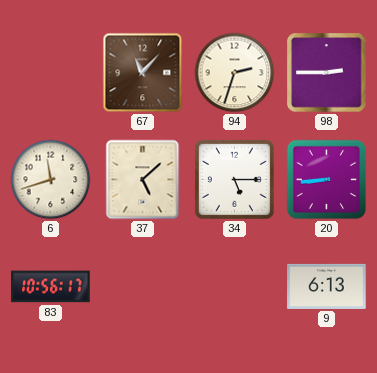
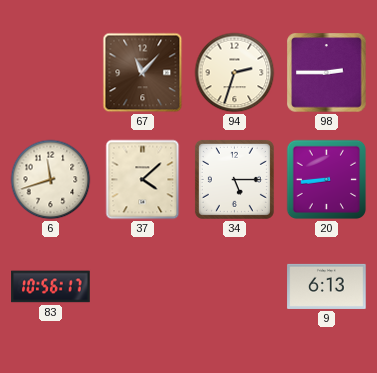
37: 5:08 -> 4:08 (143, 180)
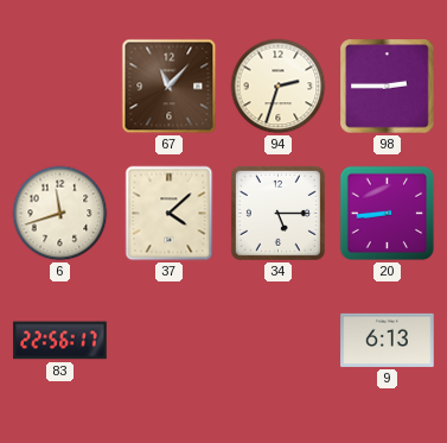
83: 10:56 -> 22:56 (60, 341)
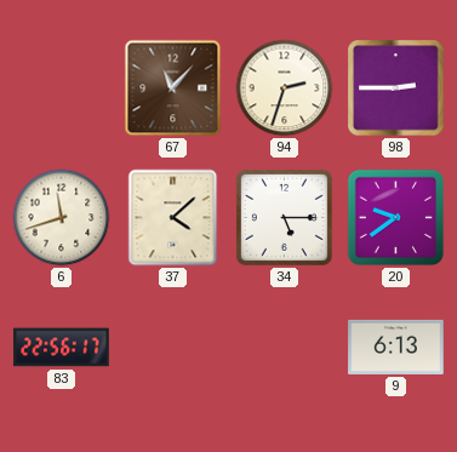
20: 8:44 -> 9:39 (396, 218)
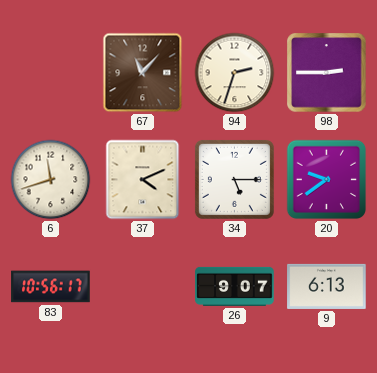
37: 4:08 -> 4:11 (143, 180)
83: 22:56 -> 10:56 (51, 287)
26: none -> 9:07 (235, 286)
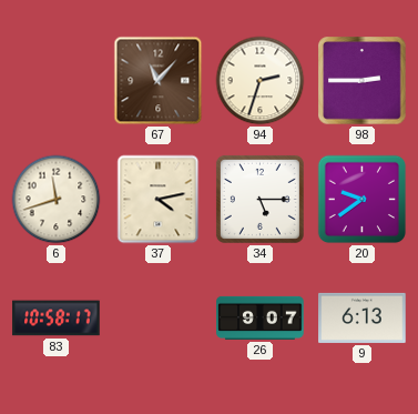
37: 4:11 -> 4:13 (159, 200)
83: 10:56 -> 10:58 (57, 319)
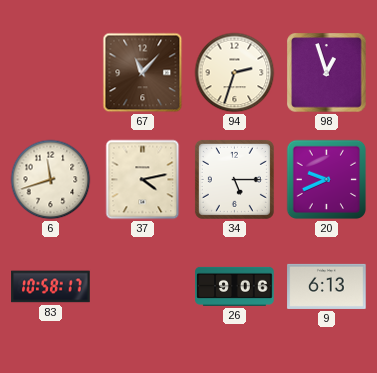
98: 2:45 -> 12:57 (327, 73)
20: 9:39 -> 9:41 (327, 180)
26: 9:07 -> 9:06 (235, 286)
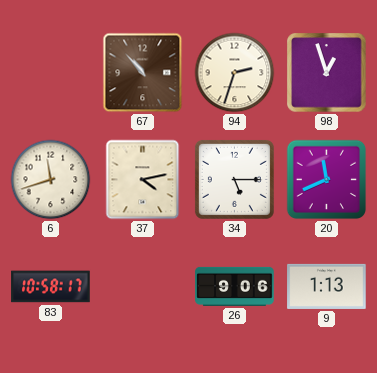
67: 11:07 -> 10:53 (143, 73)
20: 9:41 -> 11:41 (327, 180)
9: 6:13 -> 1:13 (327, 286)
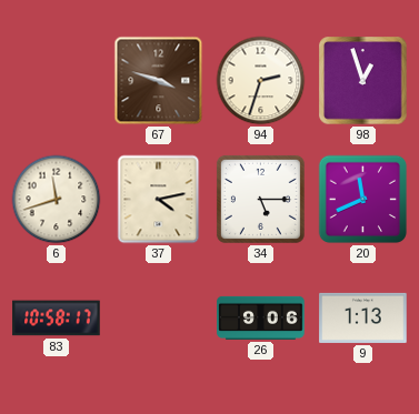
67: 10:53 -> 3:48 (159, 81)
